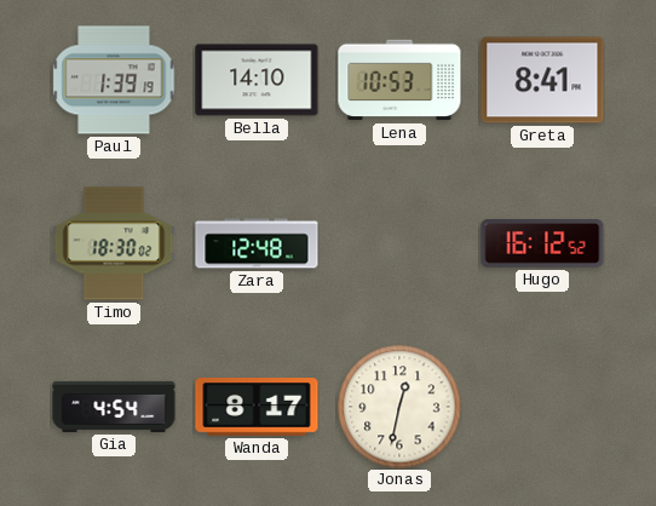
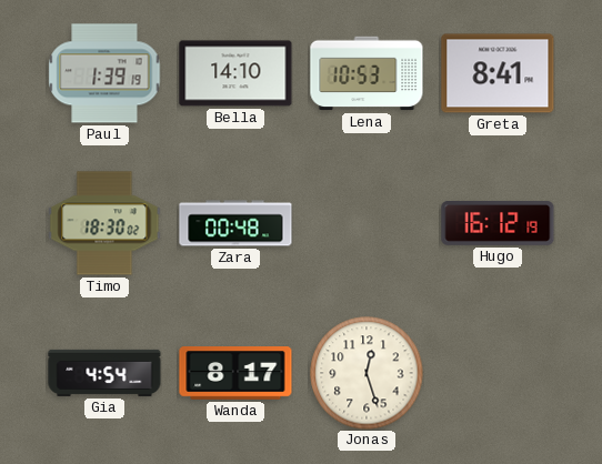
Zara: 12:48 -> 00:48 (235, 223)
Hugo: 16:12:52 -> 16:12:19 (498, 223)
Jonas: 12:32 -> 12:27 (367, 373)
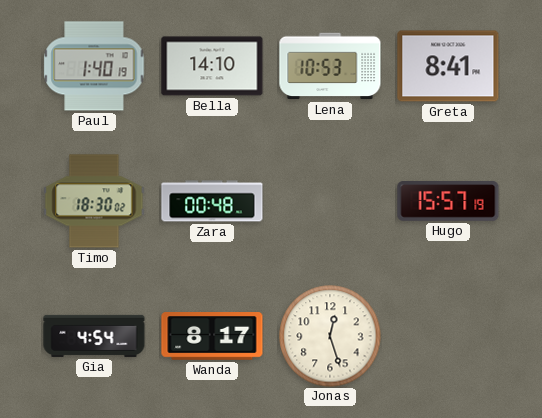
Paul: 1:39 -> 1:40 (94, 66)
Hugo: 16:12 -> 15:57 (448, 201)
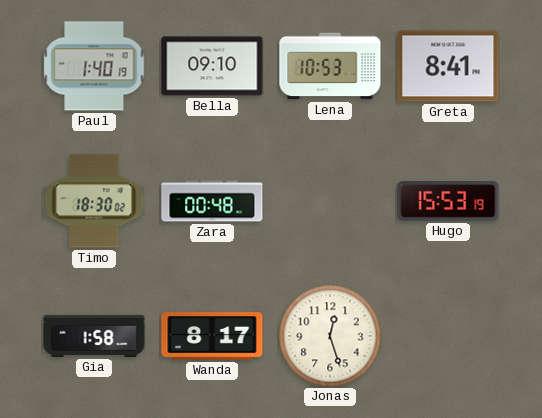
Bella: 14:10 -> 09:10 (212, 66)
Hugo: 15:57 -> 15:53 (448, 201)
Gia: 4:54 -> 1:58 (94, 336)
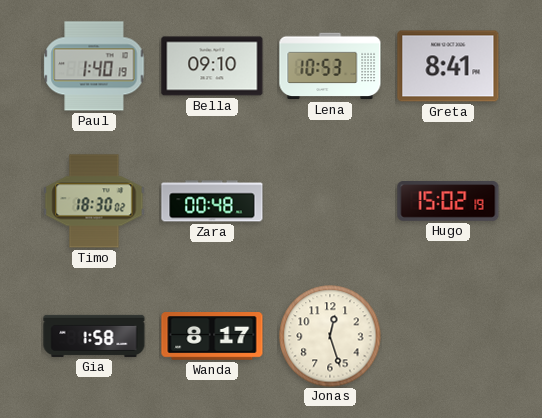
Hugo: 15:53 -> 15:02 (448, 201)
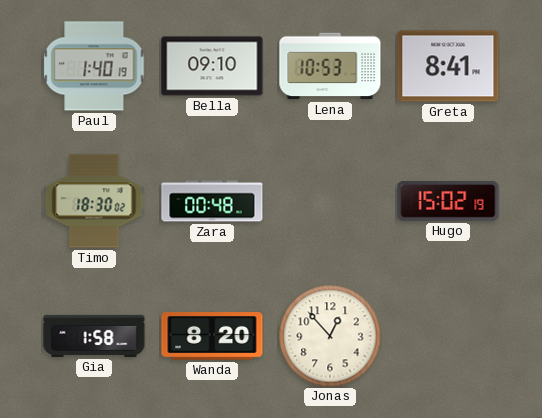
Wanda: 8:17 -> 8:20 (212, 337)
Jonas: 12:27 -> 12:53 (330, 336)
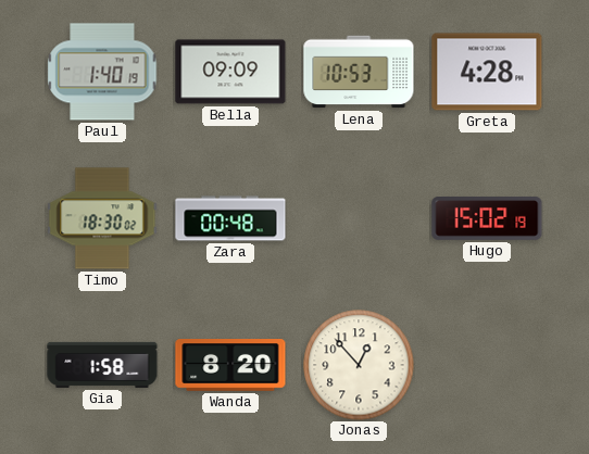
Bella: 09:10 -> 09:09 (230, 72)
Greta: 8:41 -> 4:28 (487, 72)
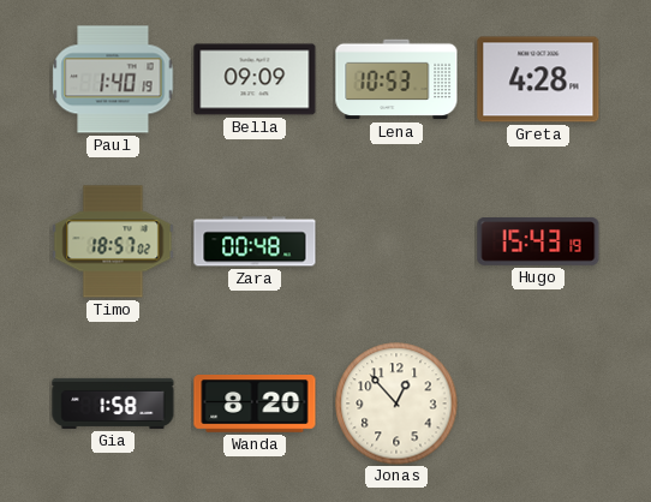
Timo: 18:30 -> 18:57 (113, 241)
Hugo: 15:02 -> 15:43 (538, 241)
